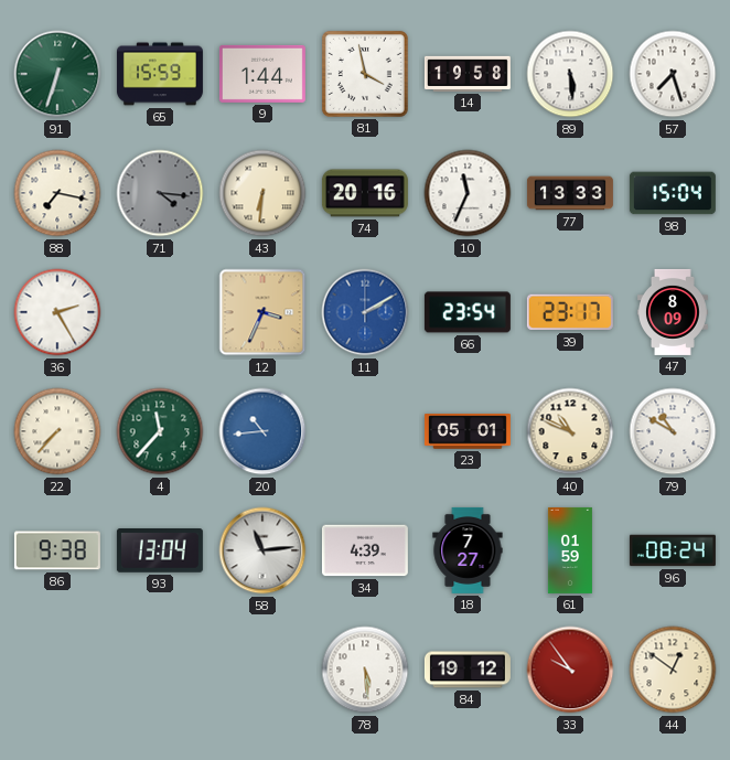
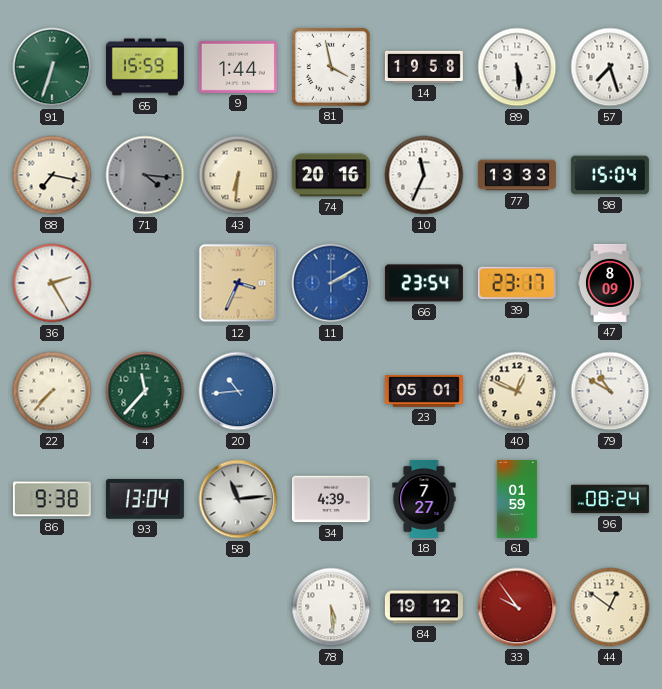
40: 10:49 -> 12:49 (517, 391)
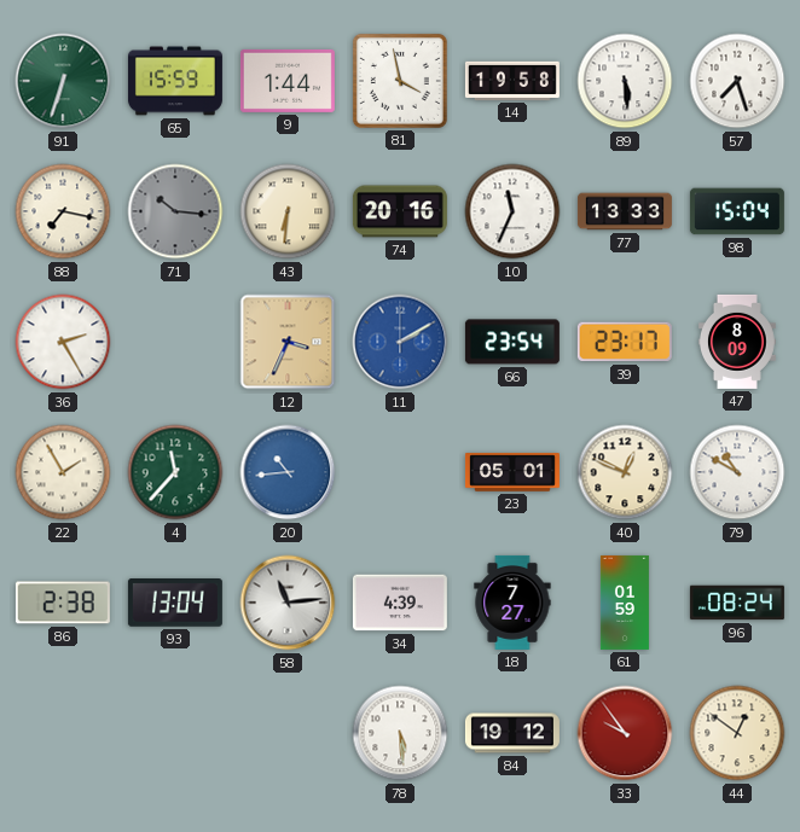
71: 4:16 -> 10:16 (175, 211)
22: 7:37 -> 1:55 (63, 472)
86: 9:38 -> 2:38 (63, 603)
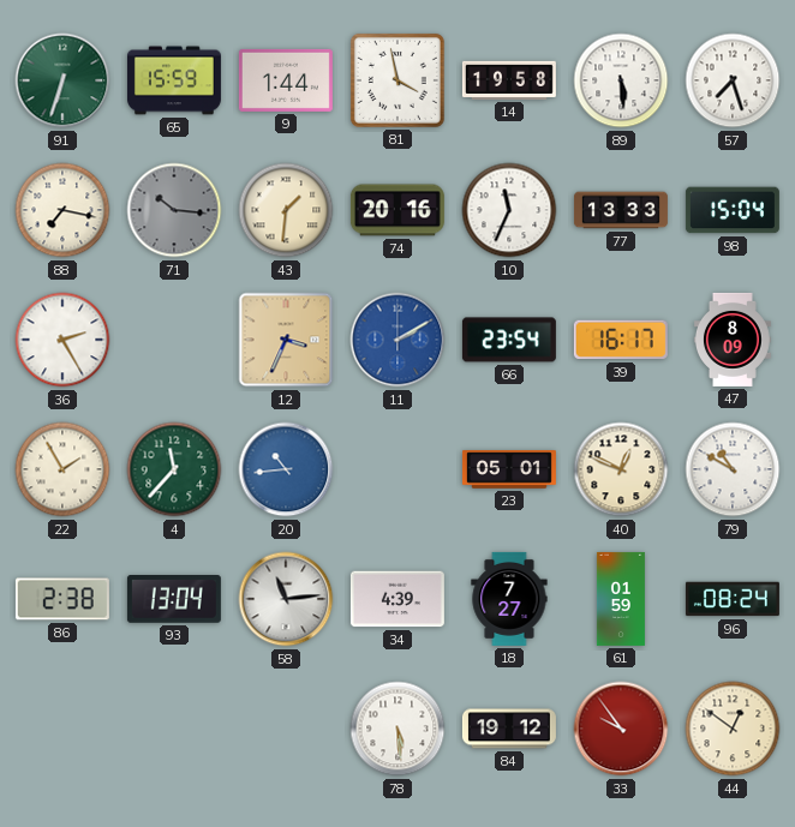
43: 6:31 -> 1:31 (286, 210)
39: 23:17 -> 16:17 (621, 340)
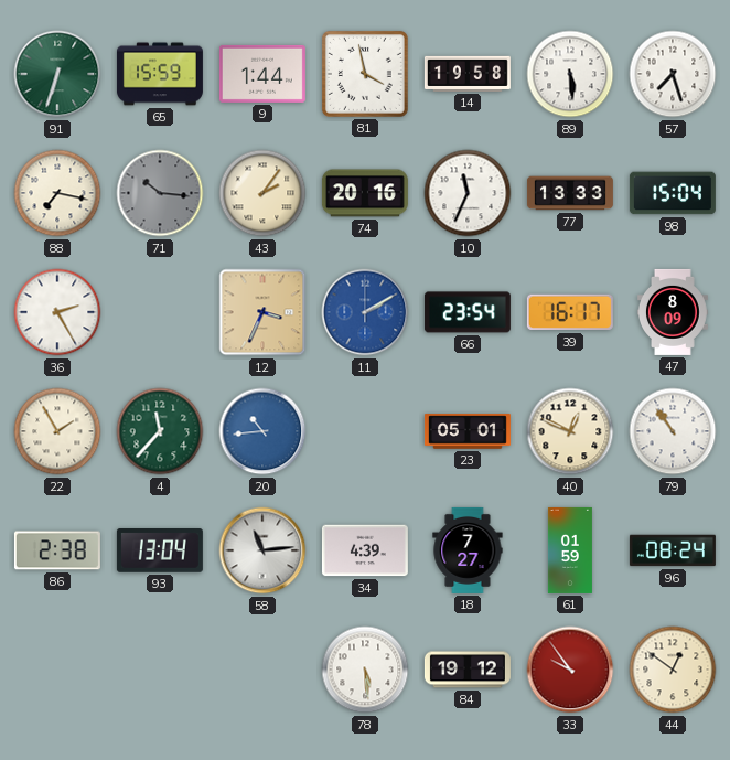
43: 1:31 -> 2:06 (262, 193)
79: 10:50 -> 10:54 (673, 431)
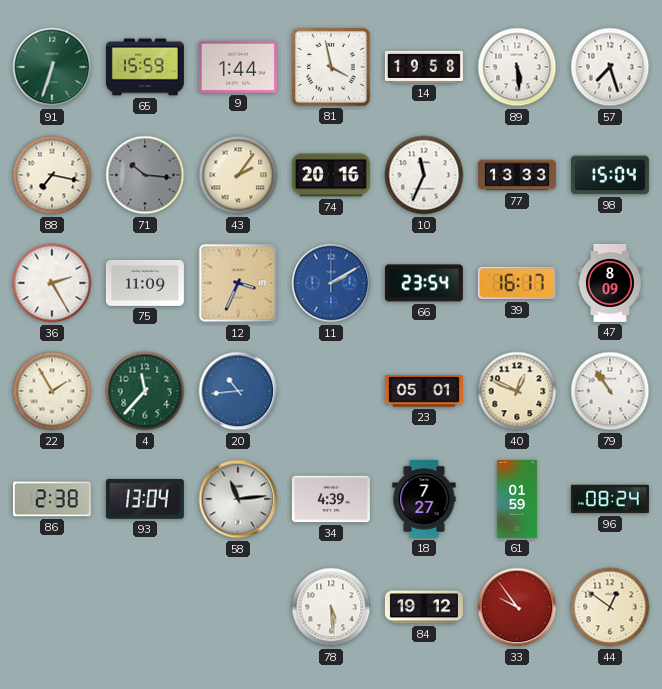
75: none -> 11:09 (145, 283)
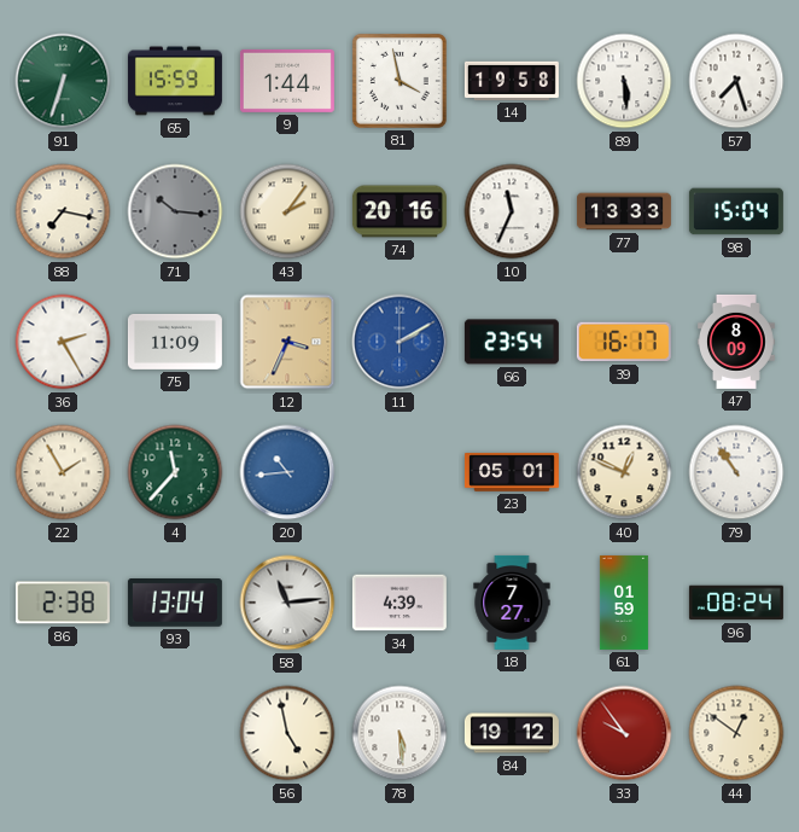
56: none -> 4:58 (287, 733)
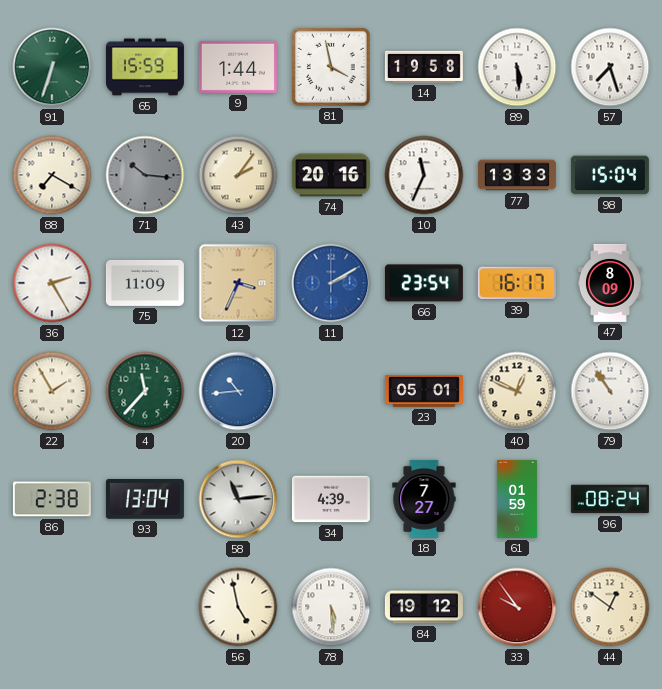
88: 7:17 -> 7:20 (52, 175)
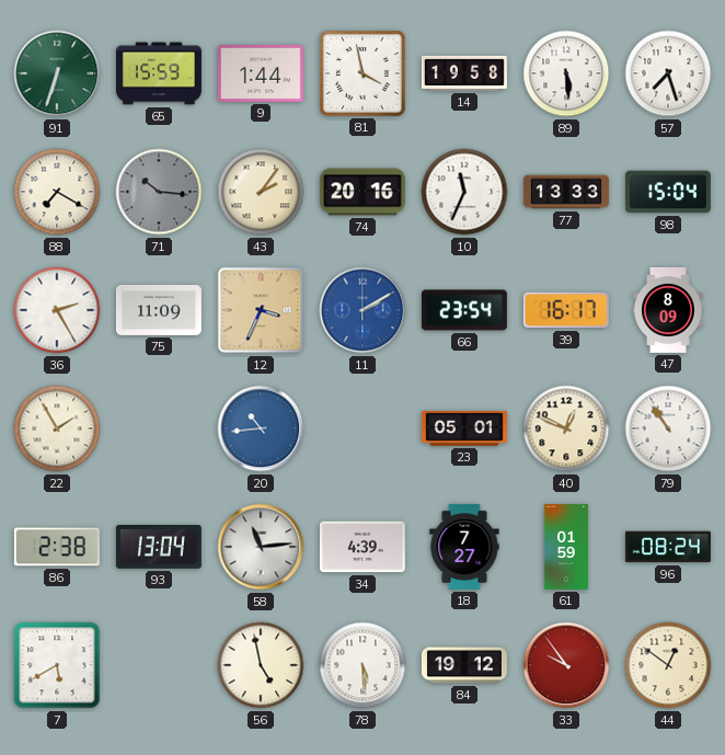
4: 11:37 -> none (145, 391)
7: none -> 5:40 (57, 665)
